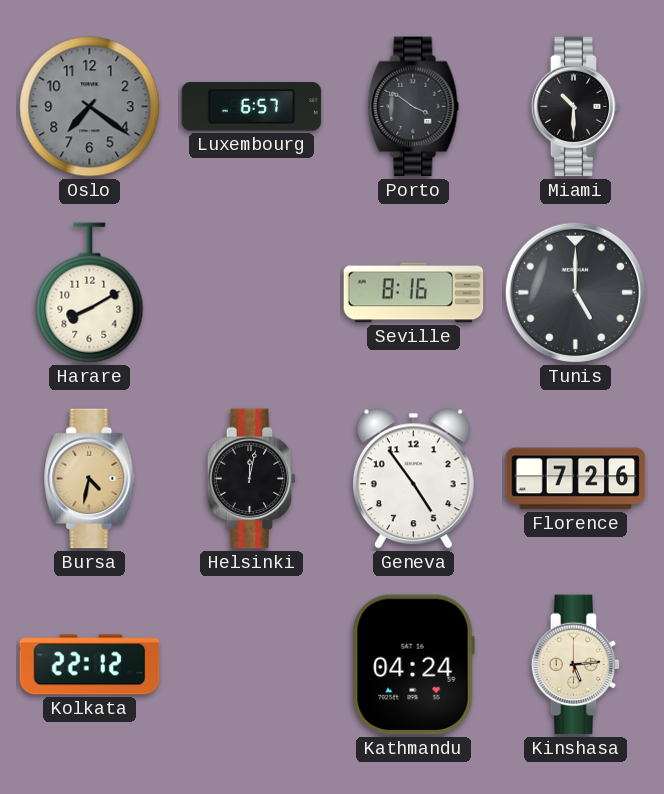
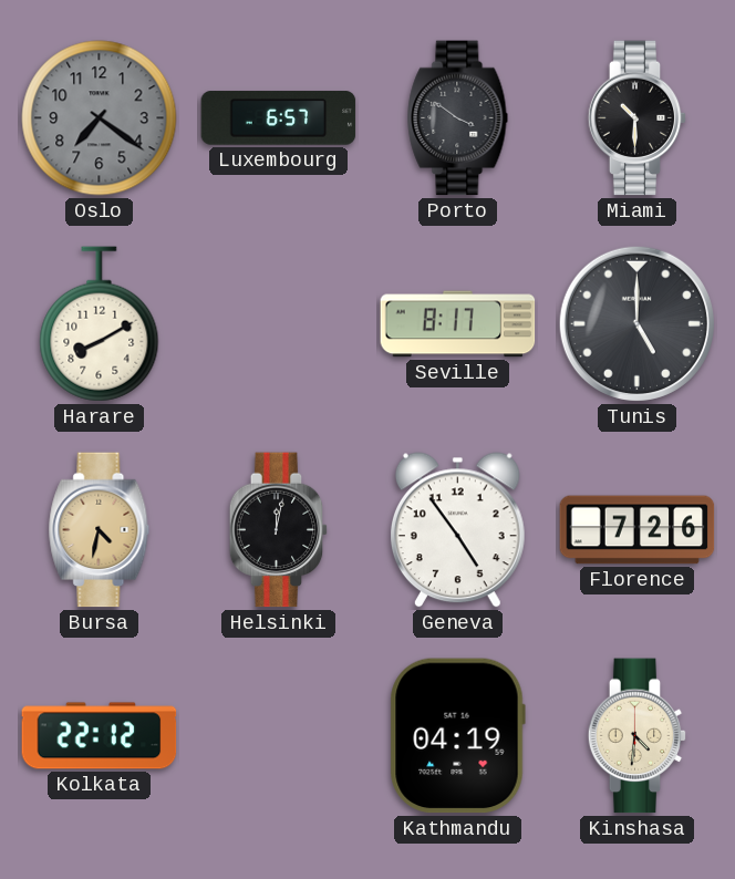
Seville: 8:16 -> 8:17 (458, 324)
Kathmandu: 04:24 -> 04:19 (457, 736)
Kinshasa: 5:14 -> 4:31 (638, 736)
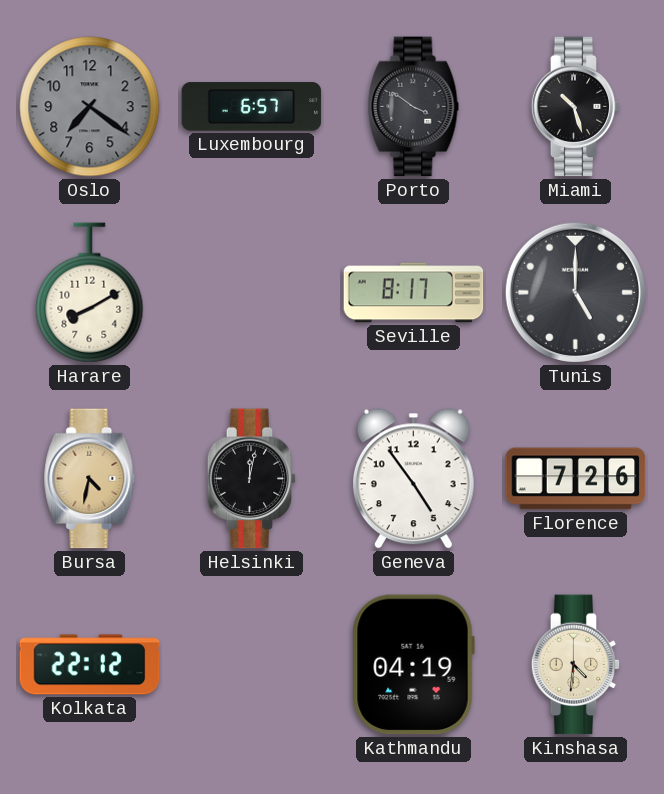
Miami: 10:30 -> 10:27 (576, 107)
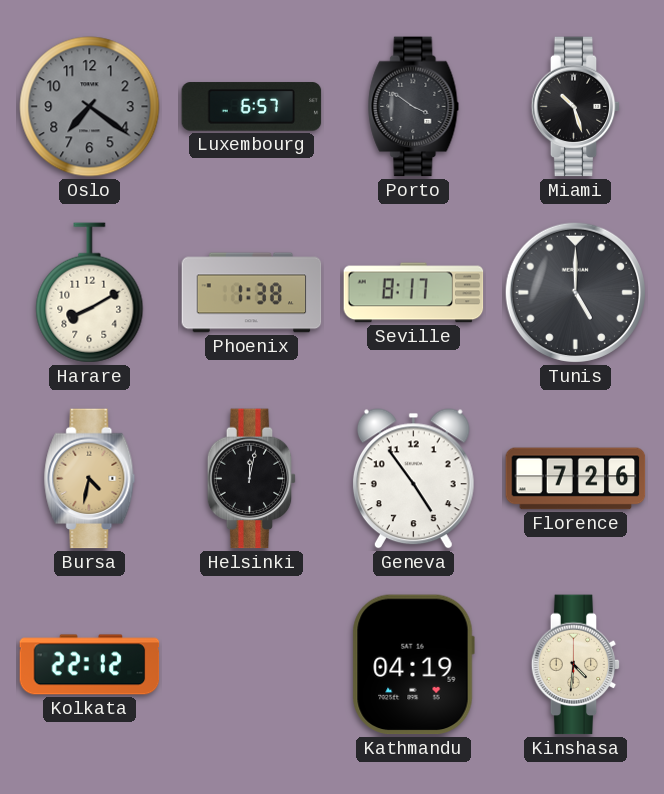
Phoenix: none -> 1:38 (252, 293)
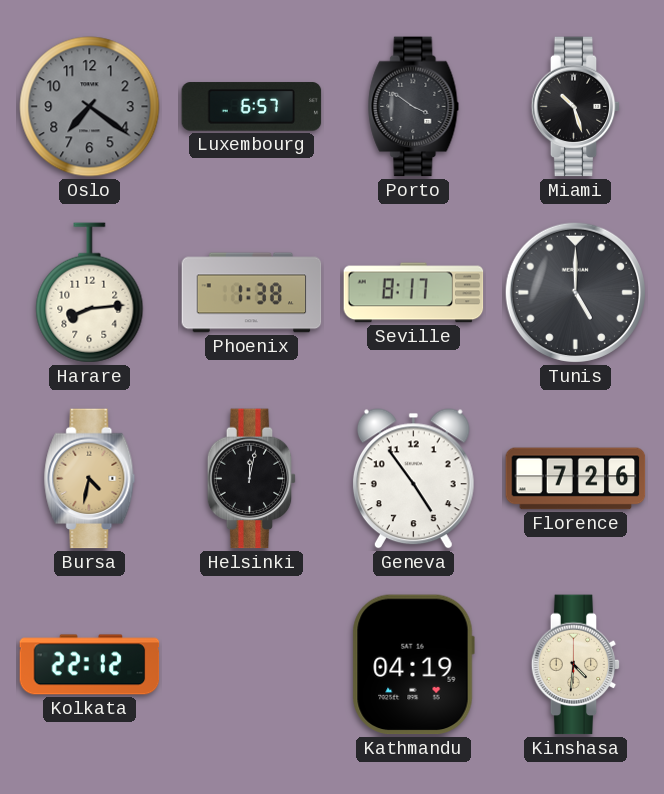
Harare: 8:10 -> 8:14 (90, 293)
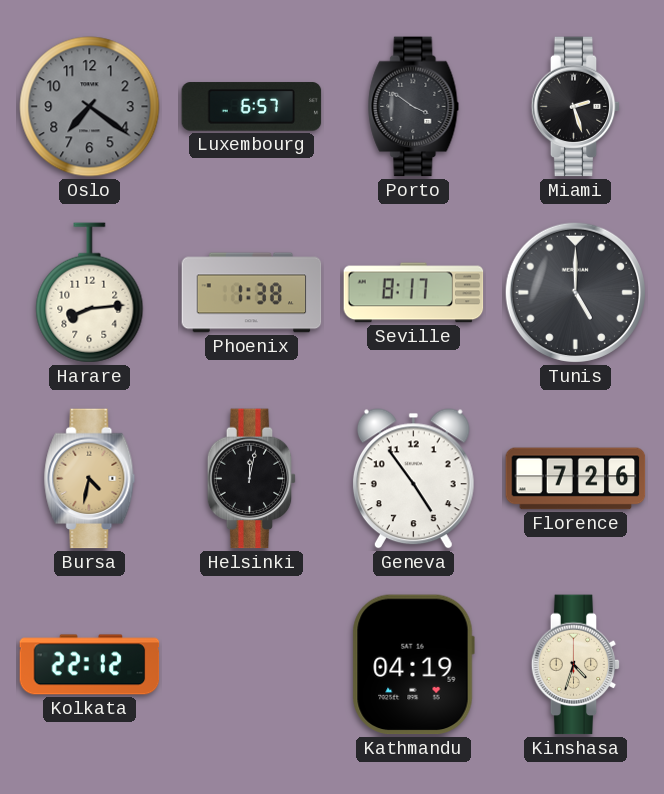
Miami: 10:27 -> 2:27 (576, 107)
Kinshasa: 4:31 -> 4:33 (576, 665)
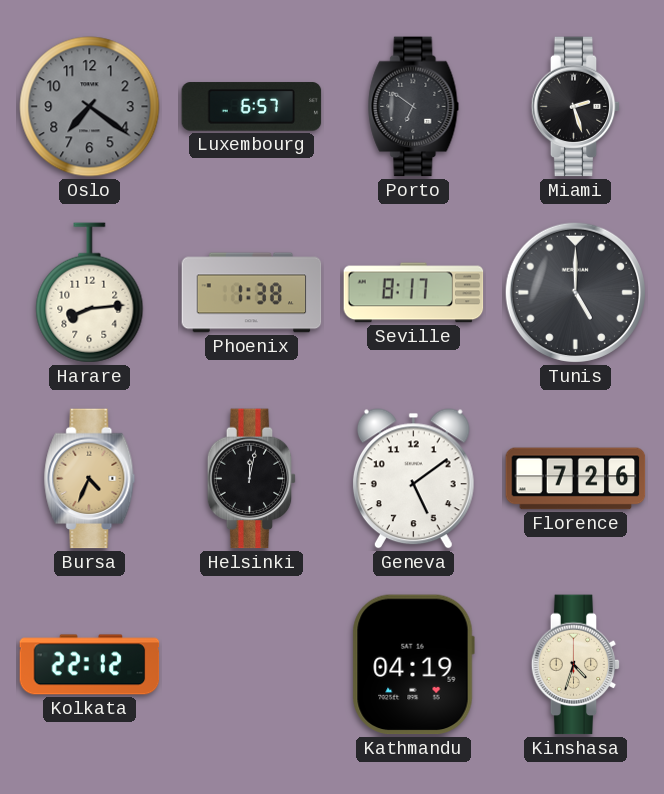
Porto: 3:51 -> 6:51 (414, 107)
Bursa: 4:32 -> 4:34 (90, 479)
Geneva: 4:54 -> 5:09 (413, 479)
